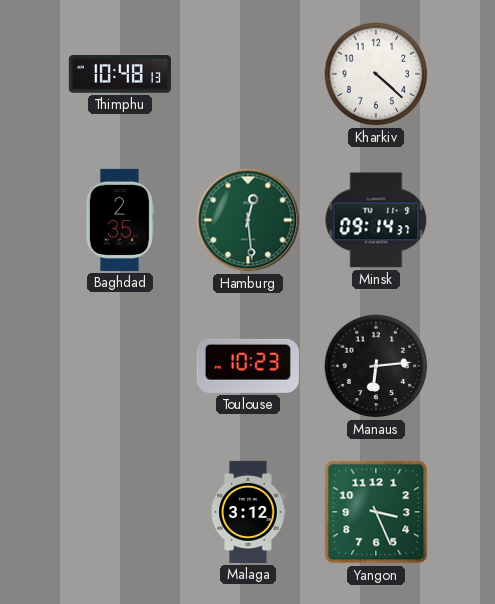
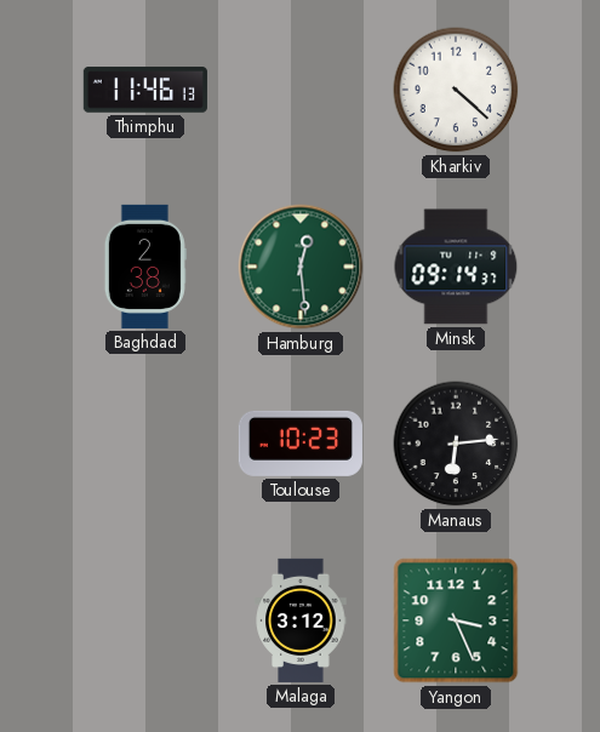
Thimphu: 10:48 -> 11:46 (145, 90)
Baghdad: 2:35 -> 2:38 (145, 267)
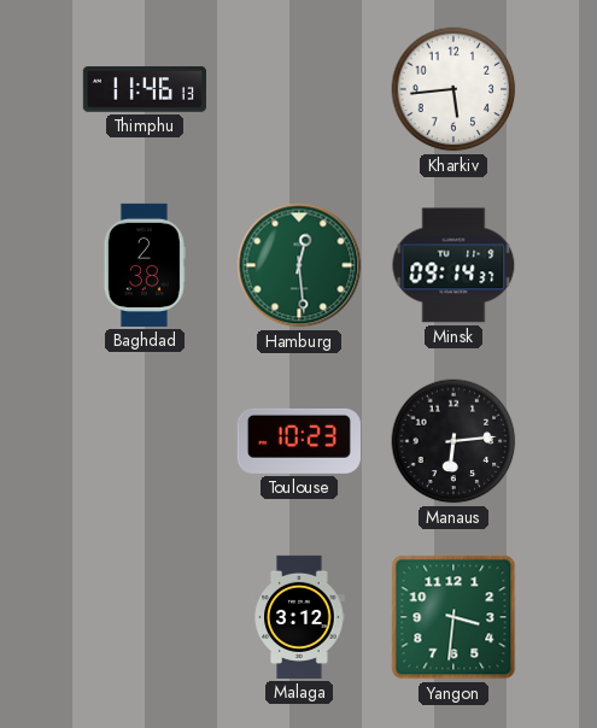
Kharkiv: 4:22 -> 5:44 (453, 89)
Yangon: 3:26 -> 3:31 (453, 617)
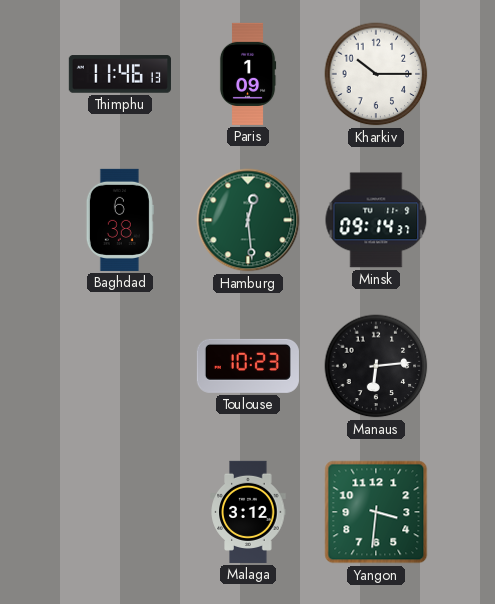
Paris: none -> 1:09 (248, 74)
Kharkiv: 5:44 -> 10:15 (376, 74)
Baghdad: 2:38 -> 6:38 (120, 220)
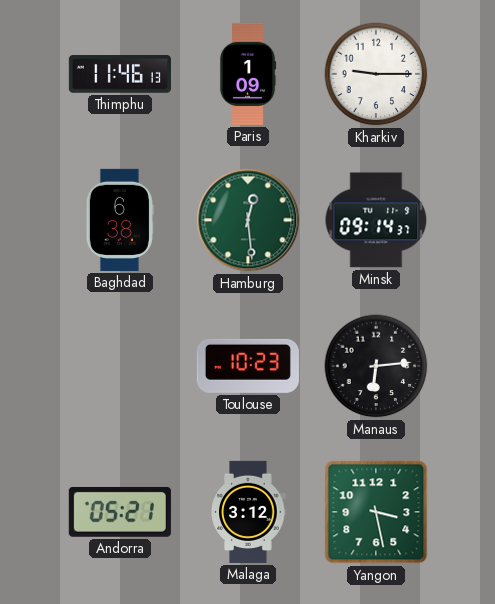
Kharkiv: 10:15 -> 9:15 (376, 74)
Andorra: none -> 05:21 (120, 512)
Yangon: 3:31 -> 3:28 (376, 512)
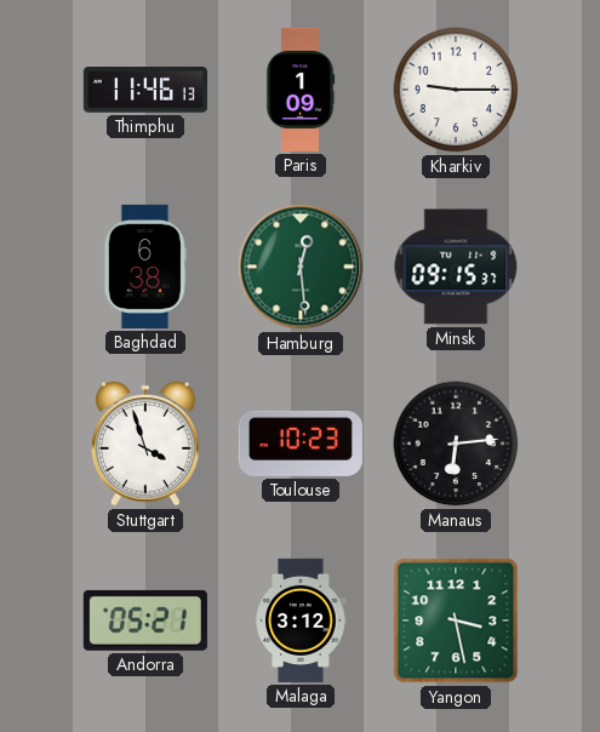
Minsk: 09:14 -> 09:15 (456, 267)
Stuttgart: none -> 3:57 (145, 444)
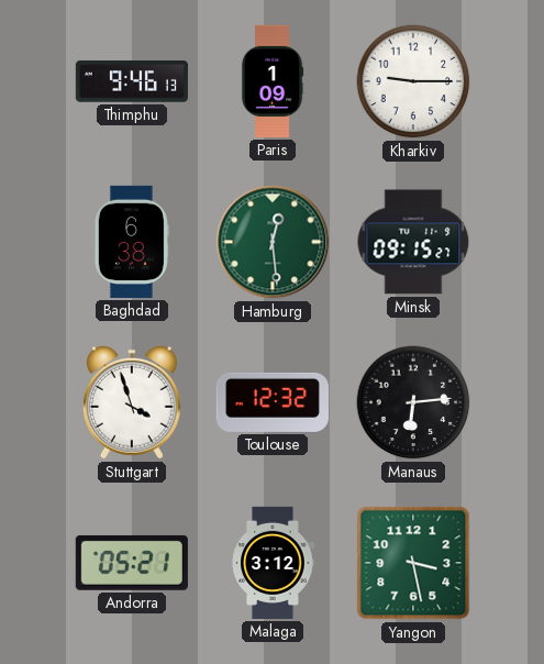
Thimphu: 11:46 -> 9:46 (132, 81)
Minsk: 09:15:37 -> 09:15:27 (413, 242)
Toulouse: 10:23 -> 12:32 (273, 402)
